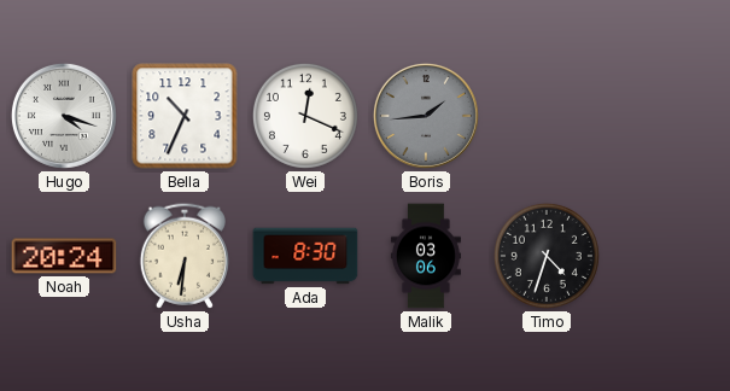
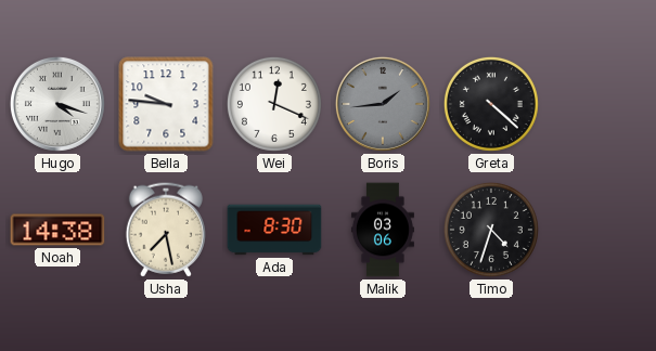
Bella: 10:34 -> 9:46 (166, 104)
Greta: none -> 4:22 (491, 104)
Noah: 20:24 -> 14:38 (57, 230)
Usha: 6:31 -> 7:28 (166, 230)
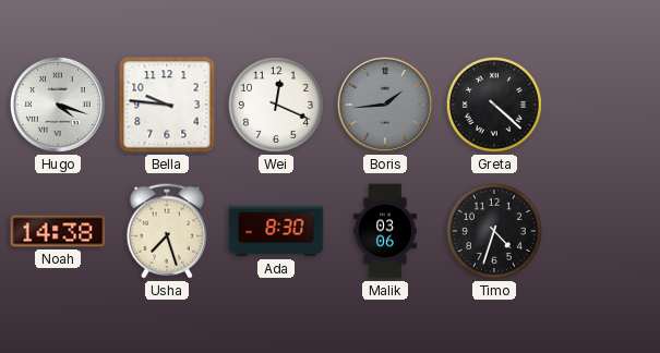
Usha: 7:28 -> 7:27 (167, 231)
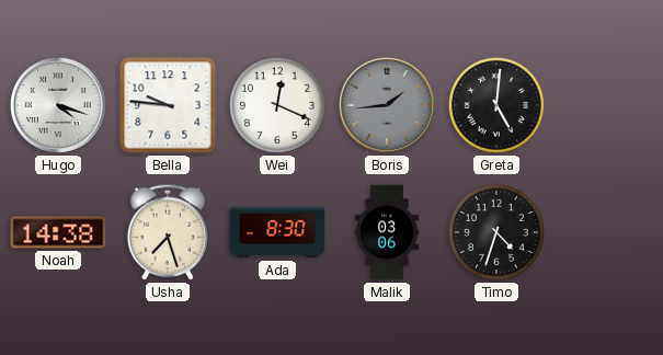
Greta: 4:22 -> 5:01 (496, 105)
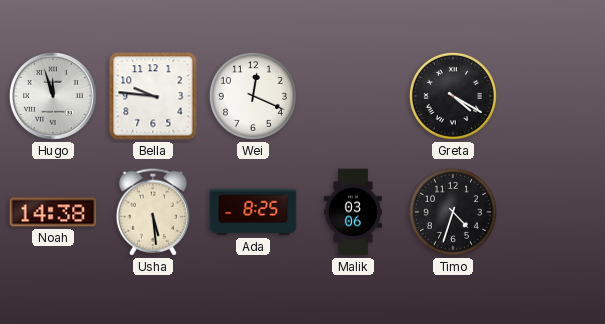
Hugo: 4:18 -> 11:57 (53, 96)
Boris: 1:44 -> none (387, 105)
Greta: 5:01 -> 4:20 (453, 96)
Usha: 7:27 -> 5:29 (153, 212)
Ada: 8:30 -> 8:25 (253, 212)
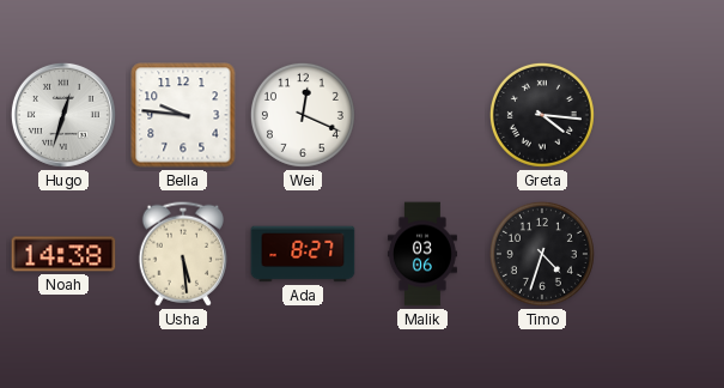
Hugo: 11:57 -> 12:33 (63, 115)
Greta: 4:20 -> 4:16 (542, 115)
Ada: 8:25 -> 8:27 (303, 254)
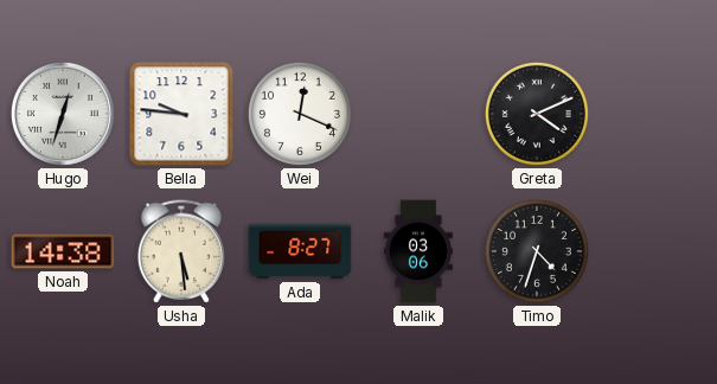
Greta: 4:16 -> 4:11 (537, 114)
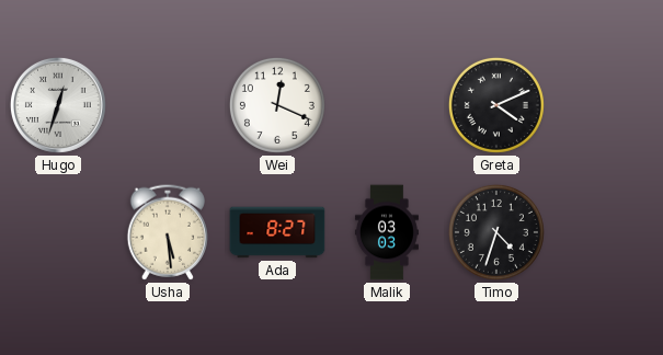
Bella: 9:46 -> none (181, 114)
Noah: 14:38 -> none (63, 251)
Malik: 03:06 -> 03:03 (387, 232)
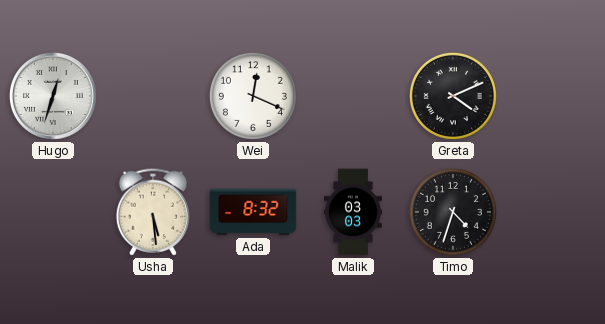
Ada: 8:27 -> 8:32 (253, 212)
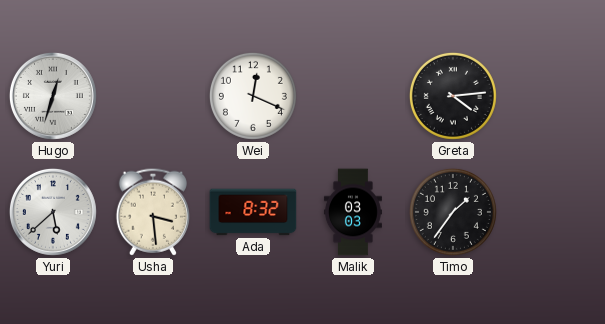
Greta: 4:11 -> 4:14 (453, 96)
Yuri: none -> 5:38 (53, 212)
Usha: 5:29 -> 3:29 (153, 212)
Timo: 4:33 -> 1:36 (453, 212)
